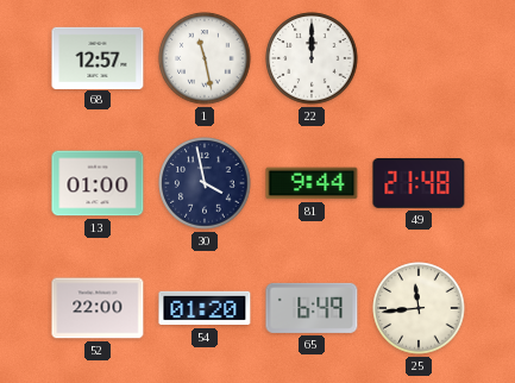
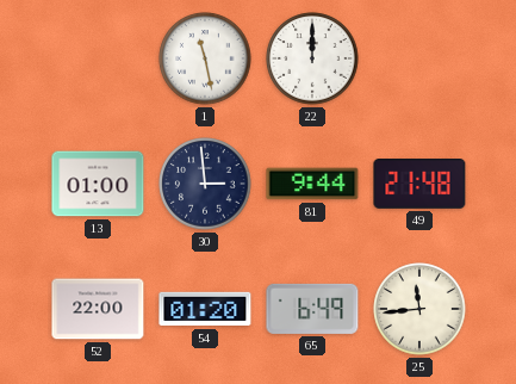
68: 12:57 -> none (98, 57)
30: 3:58 -> 2:59 (205, 184)
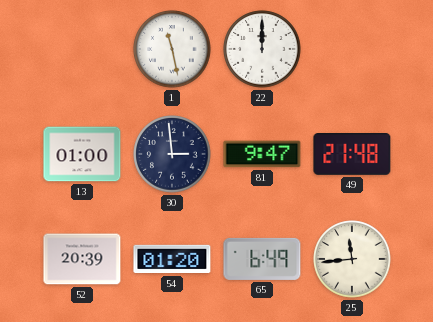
81: 9:44 -> 9:47 (262, 154)
52: 22:00 -> 20:39 (82, 259)
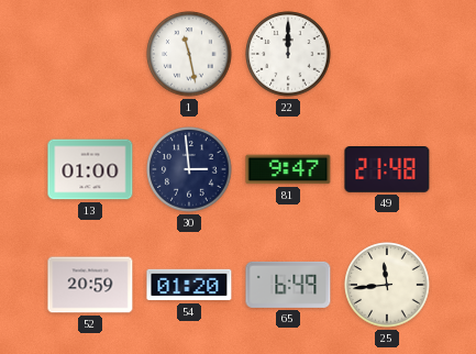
52: 20:39 -> 20:59 (90, 285)
